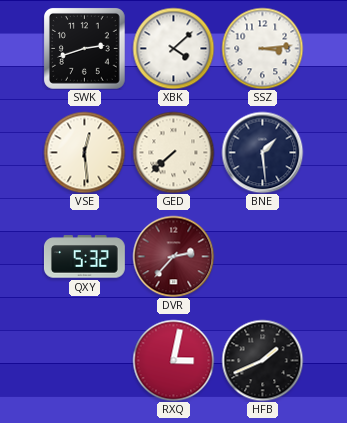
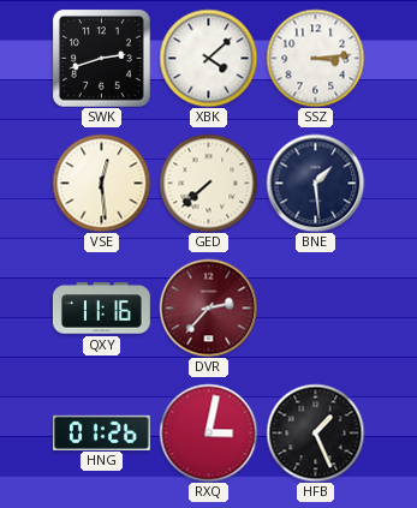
QXY: 5:32 -> 11:16 (101, 309)
HNG: none -> 01:26 (101, 432)
HFB: 1:41 -> 1:26 (315, 432)
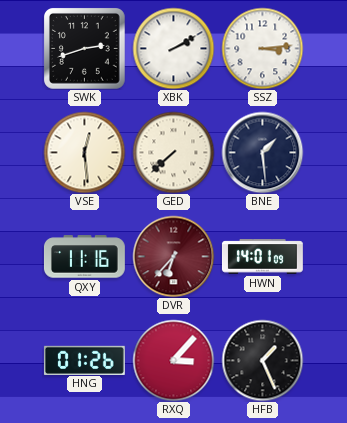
XBK: 4:08 -> 2:10 (173, 48)
DVR: 2:37 -> 6:37 (173, 256)
HWN: none -> 14:01 (262, 257)
RXQ: 3:02 -> 3:07 (173, 360)
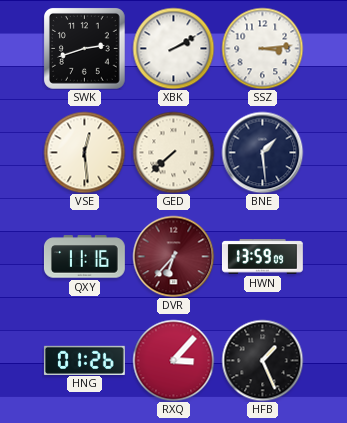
HWN: 14:01 -> 13:59 (262, 257)
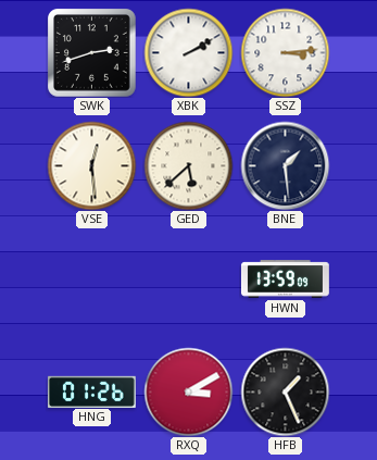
GED: 7:38 -> 5:38 (188, 165)
QXY: 11:16 -> none (84, 257)
DVR: 6:37 -> none (173, 256)
RXQ: 3:07 -> 3:10 (188, 391)
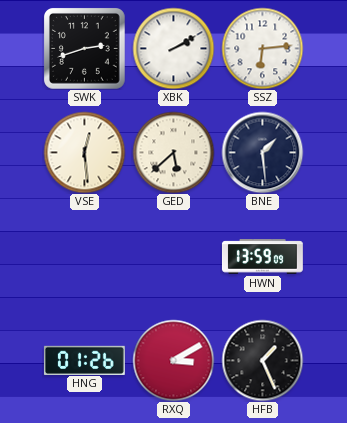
SSZ: 3:14 -> 6:14 (262, 48)
